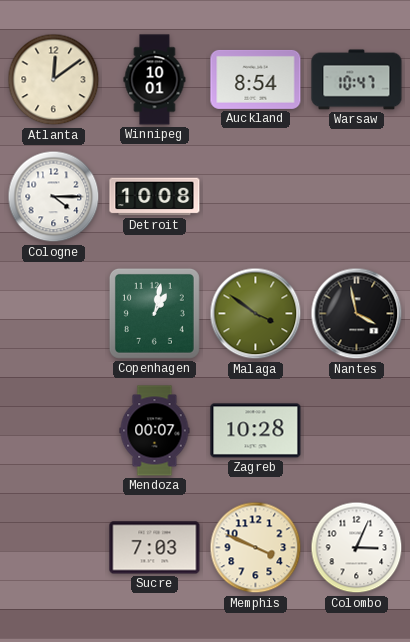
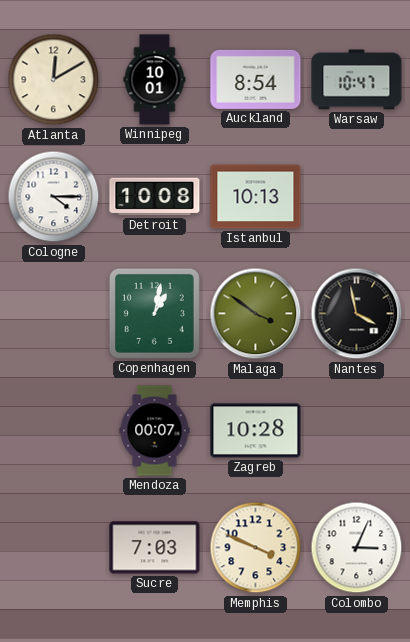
Atlanta: 12:09 -> 12:10 (54, 80)
Istanbul: none -> 10:13 (256, 197)
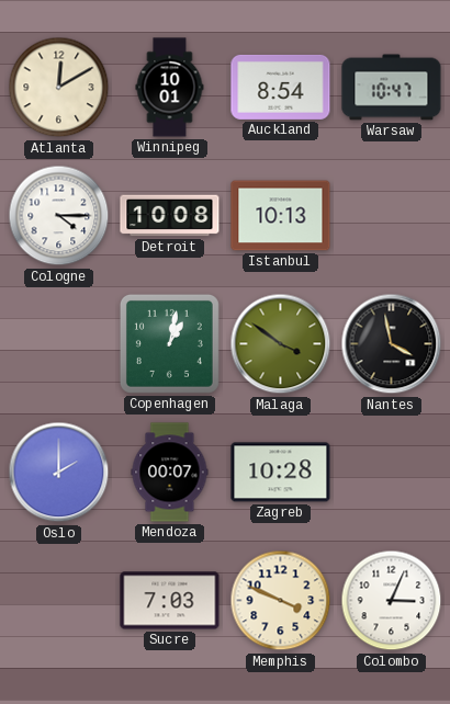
Oslo: none -> 2:00 (59, 473)
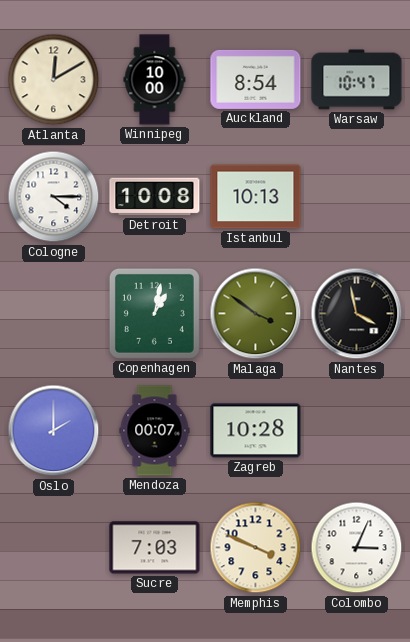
Winnipeg: 10:01 -> 10:00 (155, 80)
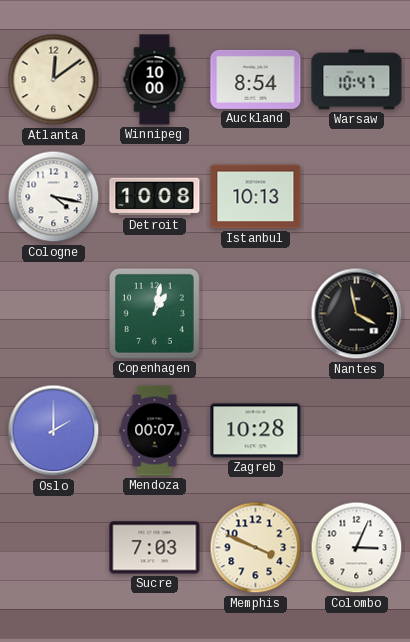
Atlanta: 12:10 -> 12:09 (54, 80)
Cologne: 4:15 -> 4:17 (54, 197)
Malaga: 3:51 -> none (256, 314)
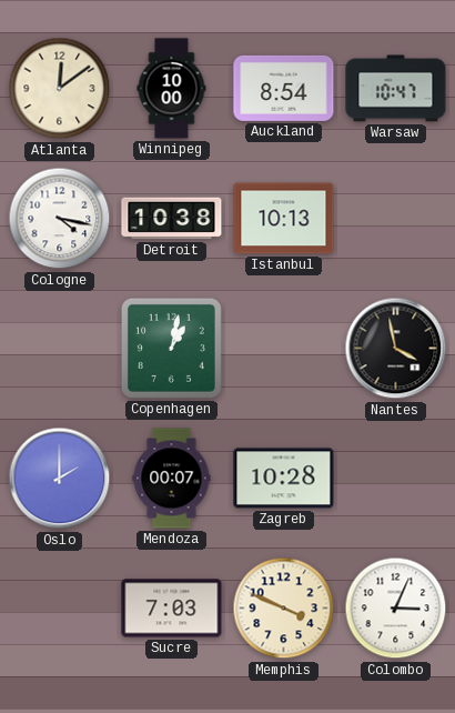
Detroit: 10:08 -> 10:38 (172, 219)
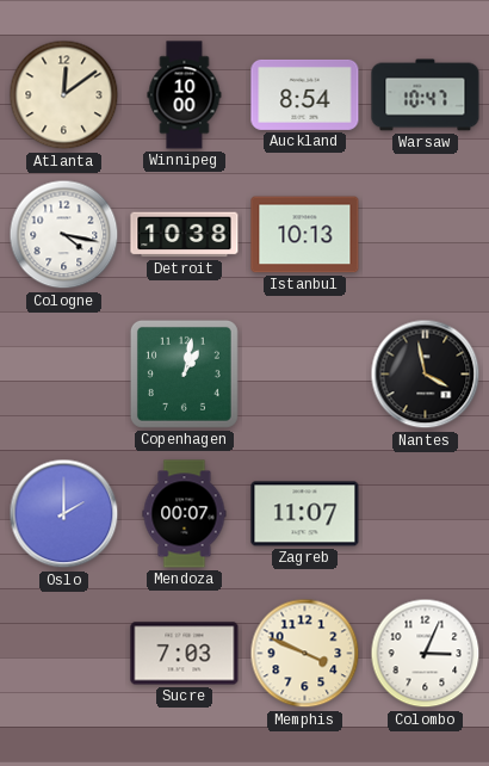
Zagreb: 10:28 -> 11:07 (305, 514)
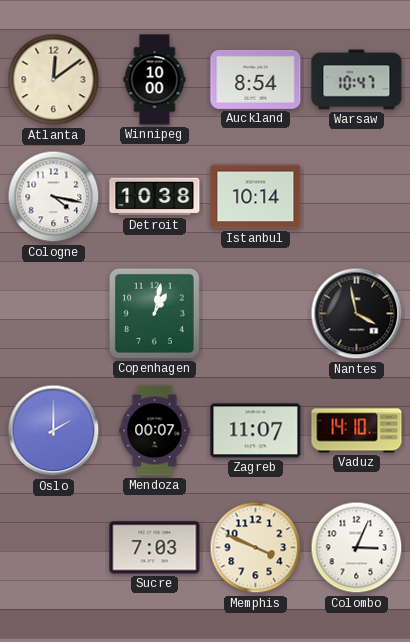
Istanbul: 10:13 -> 10:14 (256, 197)
Vaduz: none -> 14:10 (357, 431)
